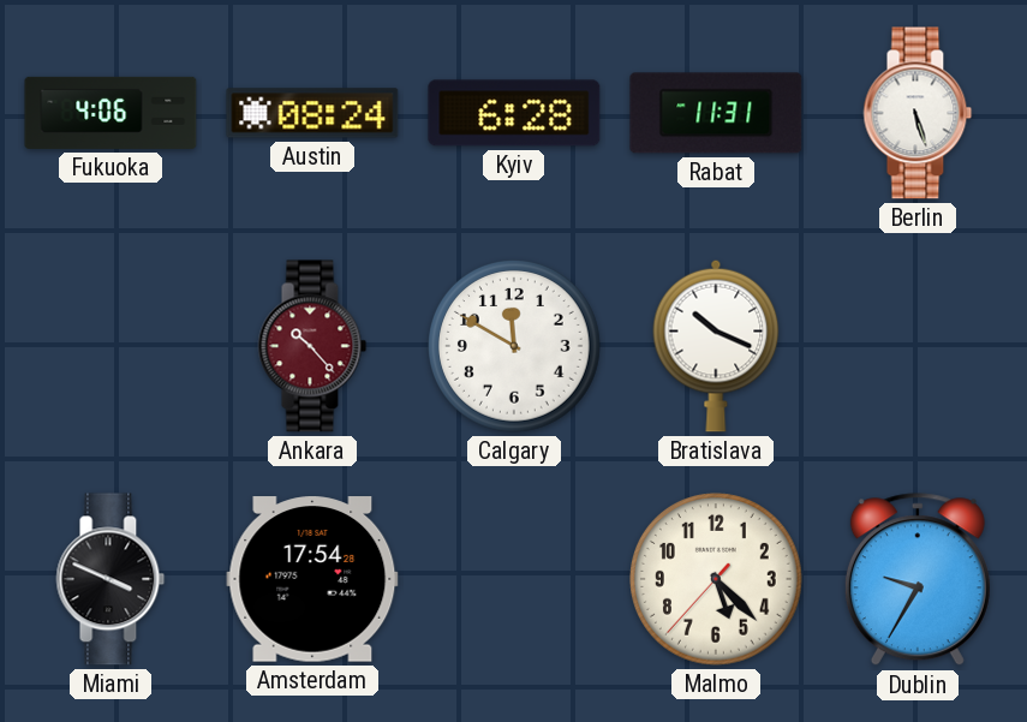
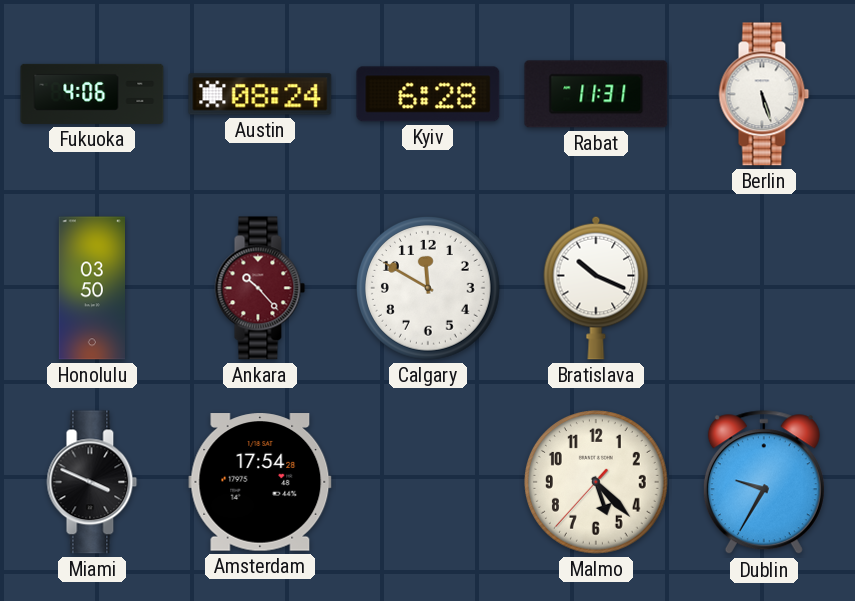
Honolulu: none -> 03:50 (91, 288)
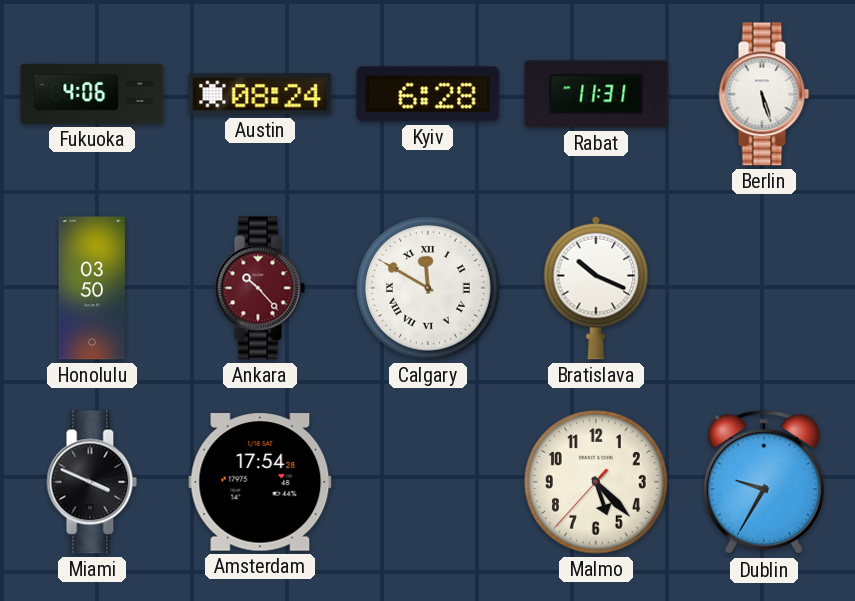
Calgary numerals: Arabic -> Roman (429, 289)
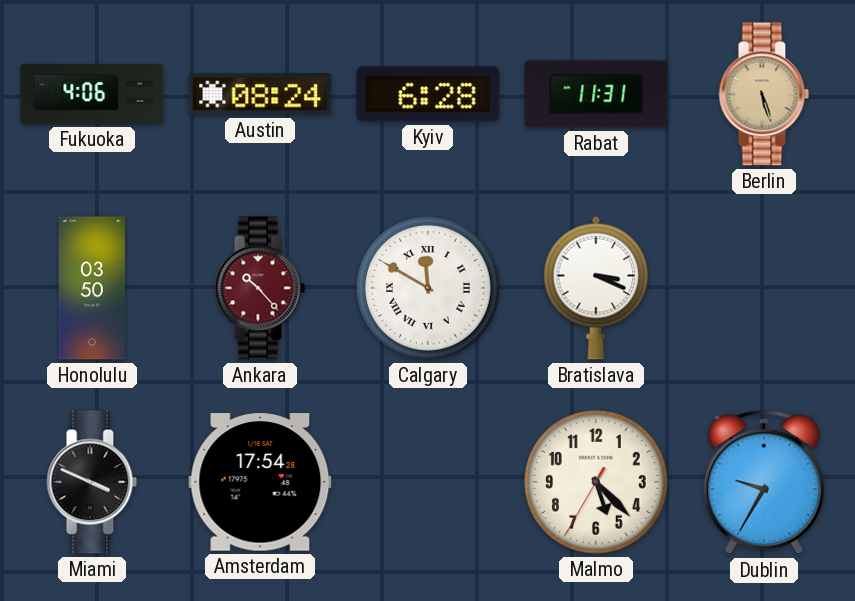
Berlin dial: white -> champagne (764, 94)
Bratislava: 10:19 -> 3:19 (596, 288)
Malmo: 5:22:37 -> 5:22:35 (597, 483)
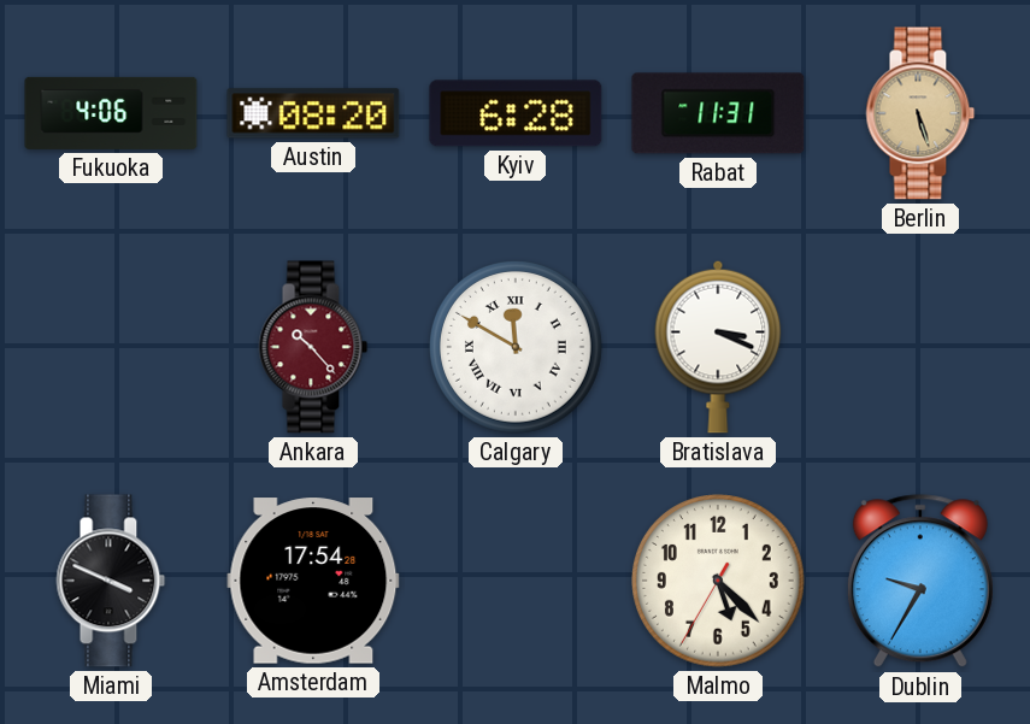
Austin: 08:24 -> 08:20 (313, 113)
Honolulu: 03:50 -> none (91, 288)
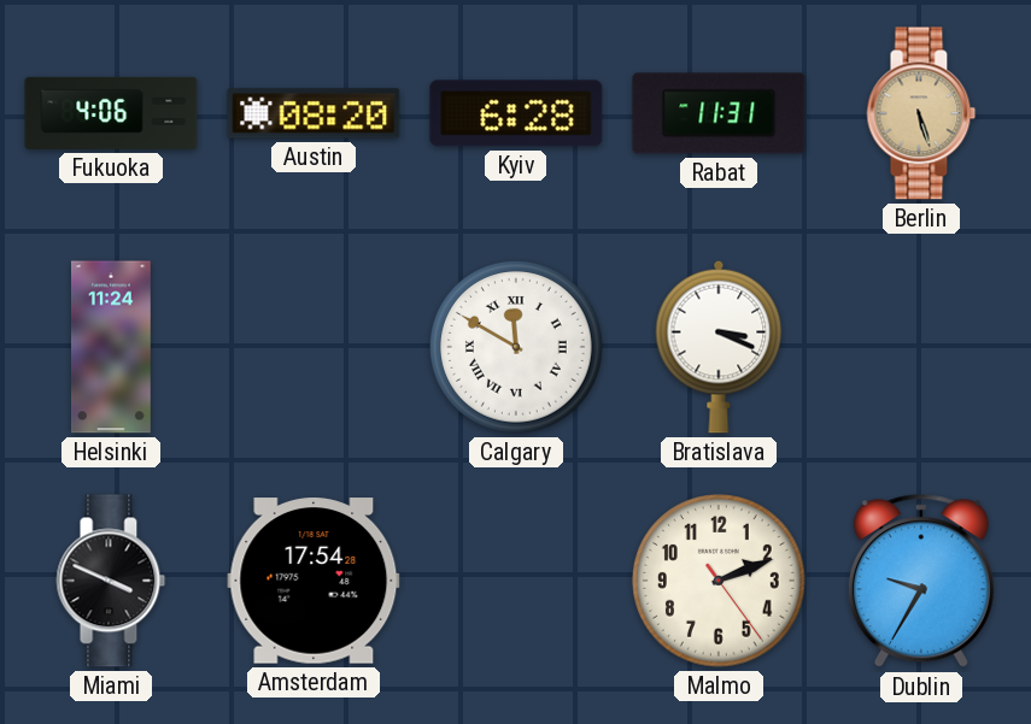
Helsinki: none -> 11:24 (112, 347)
Ankara: 10:23 -> none (313, 347)
Malmo: 5:22 -> 2:11 (720, 582)
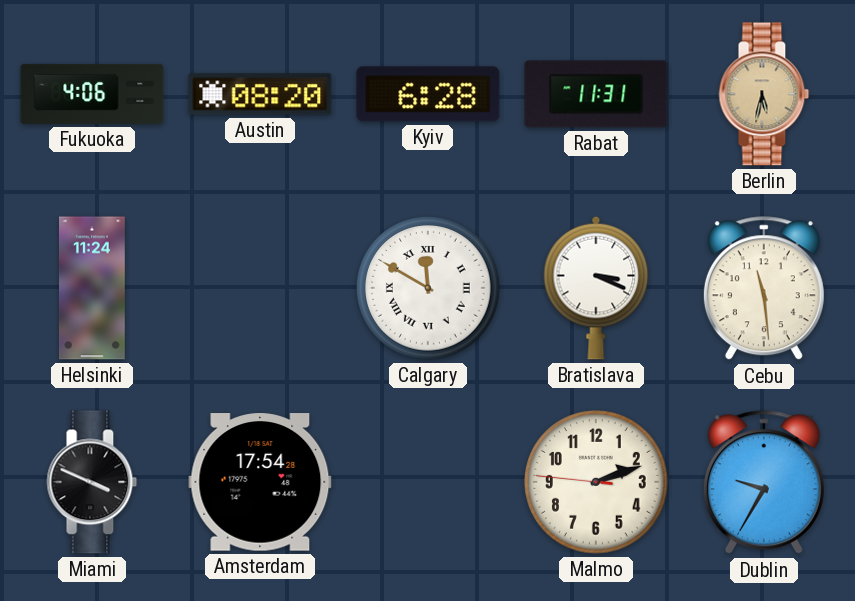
Berlin: 5:27 -> 5:32 (764, 94)
Cebu: none -> 11:29 (764, 289)
Malmo: 2:11:24 -> 2:11:46 (597, 483)
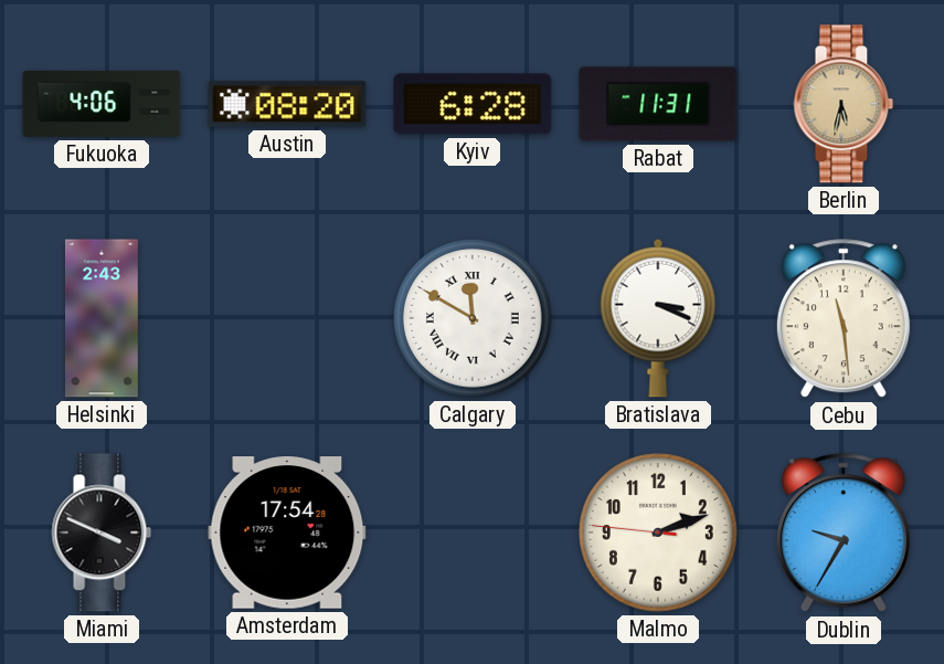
Helsinki: 11:24 -> 2:43 (103, 318)
